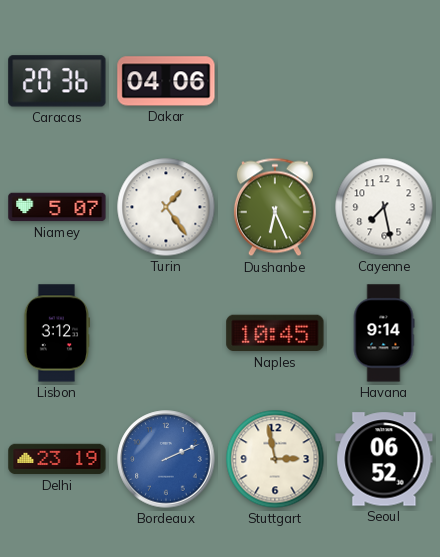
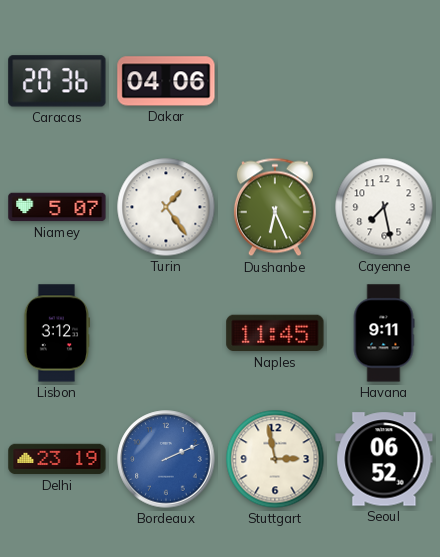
Naples: 10:45 -> 11:45 (275, 333)
Havana: 9:14 -> 9:11 (384, 333)
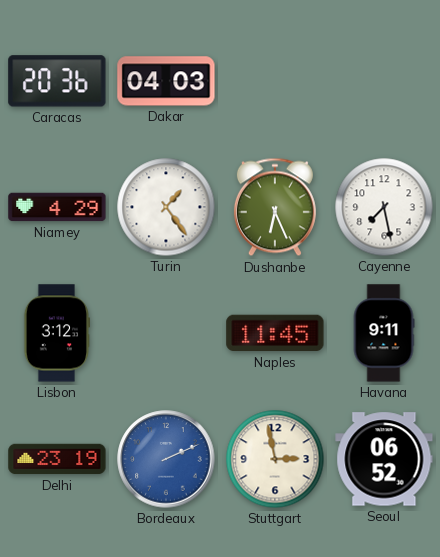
Dakar: 04:06 -> 04:03 (166, 81)
Niamey: 5:07 -> 4:29 (57, 207)
